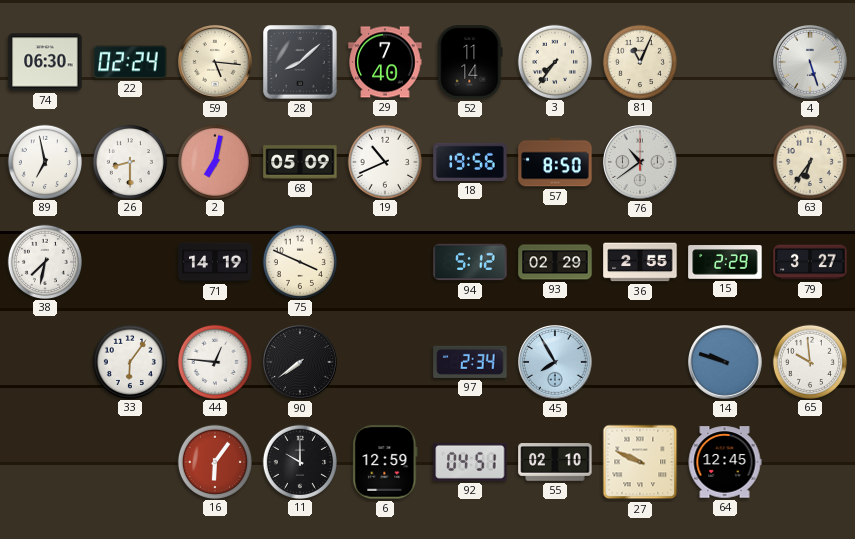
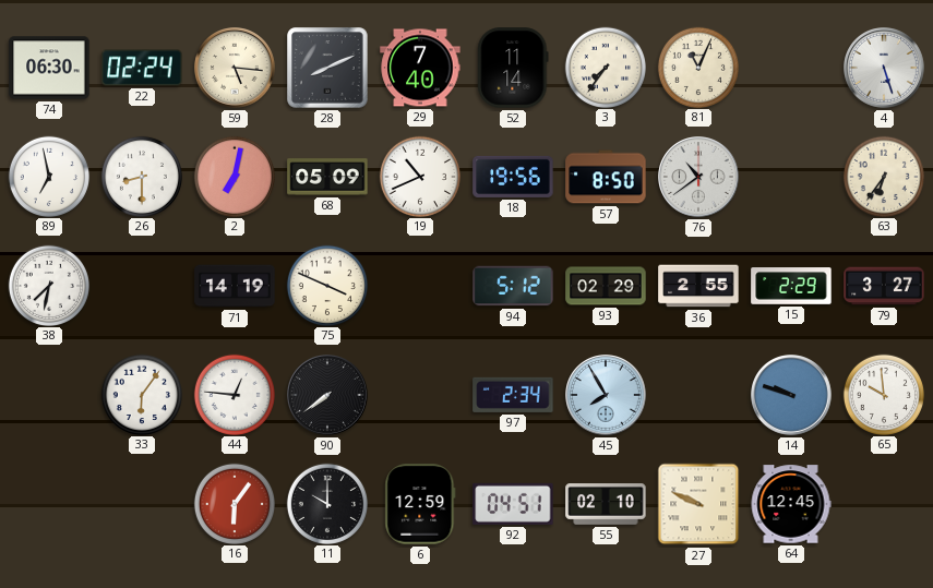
28: 8:08 -> 8:11 (327, 68)
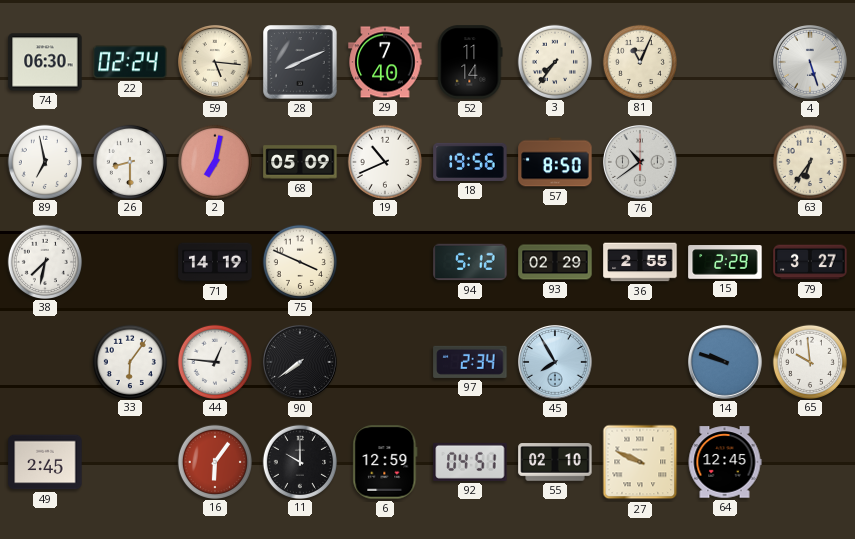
49: none -> 2:45 (45, 462)
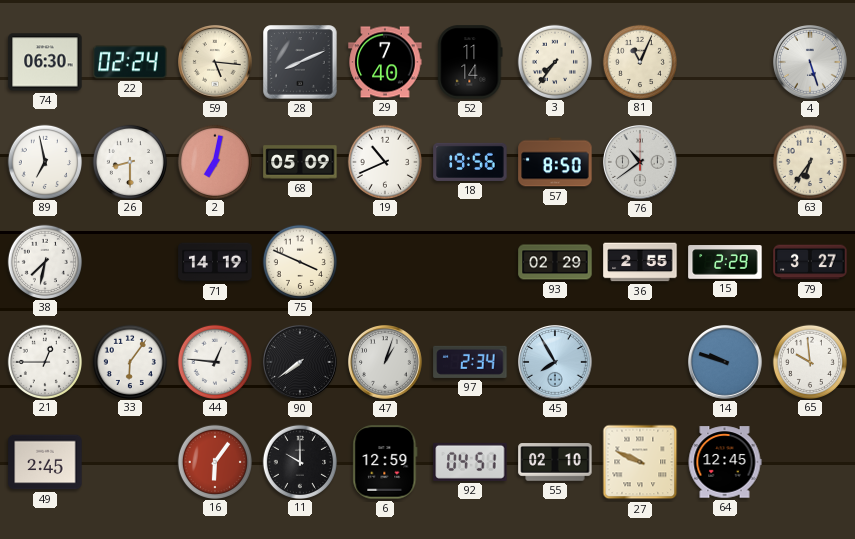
94: 5:12 -> none (470, 262)
21: none -> 12:45 (44, 361)
47: none -> 1:03 (385, 362)
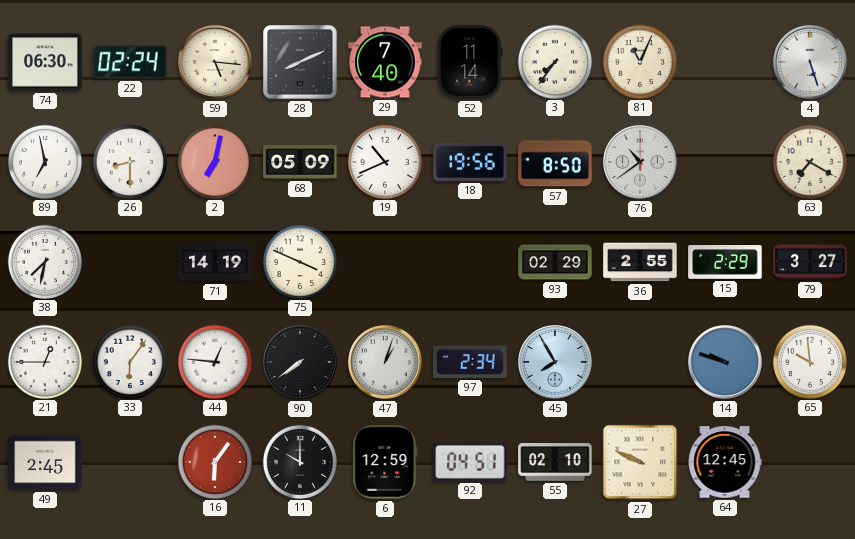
63: 6:36 -> 7:20 (809, 161)
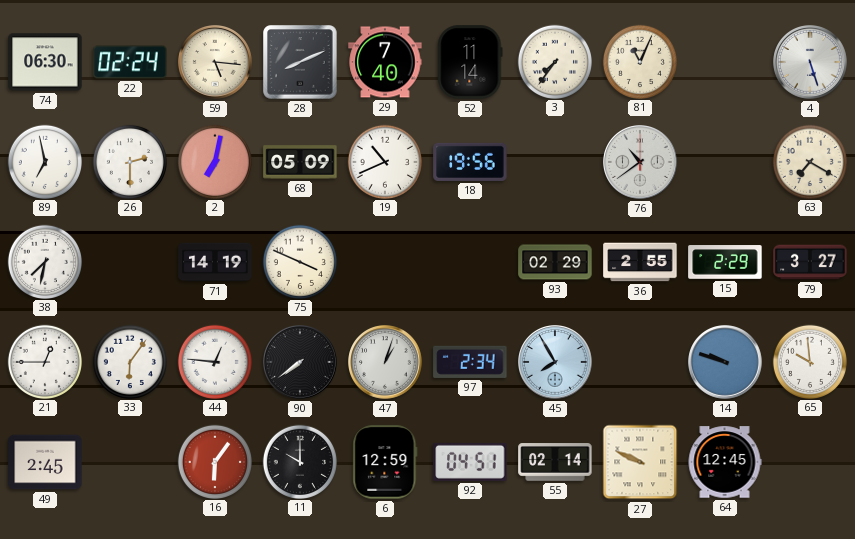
26: 8:30 -> 2:30 (129, 161)
57: 8:50 -> none (555, 162)
55: 02:10 -> 02:14 (555, 462)
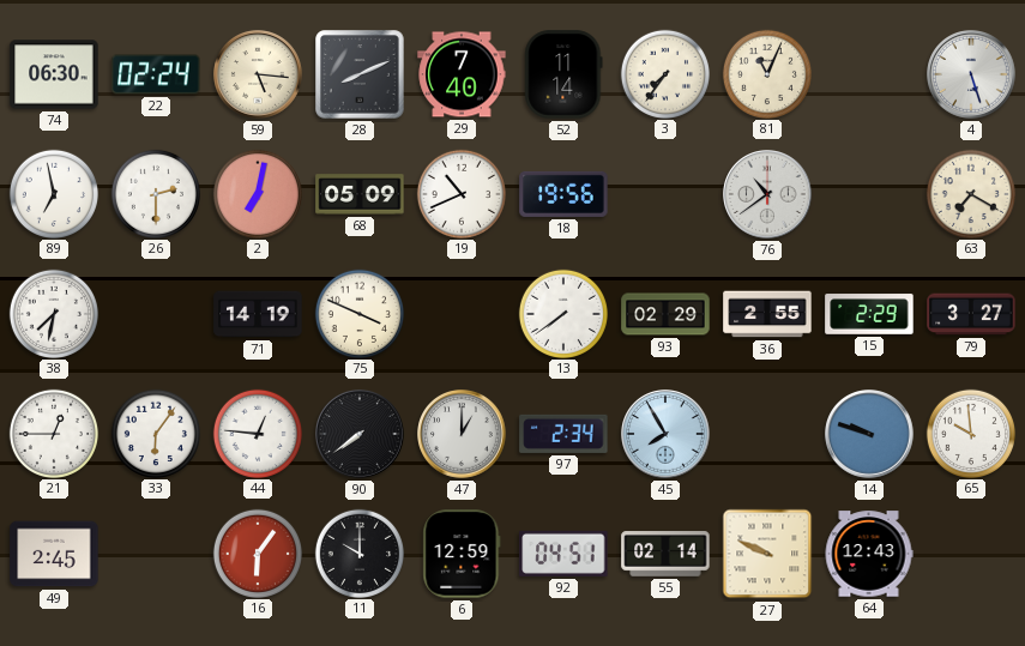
13: none -> 7:39 (562, 313)
47: 1:03 -> 1:00 (462, 434)
64: 12:45 -> 12:43 (869, 554)
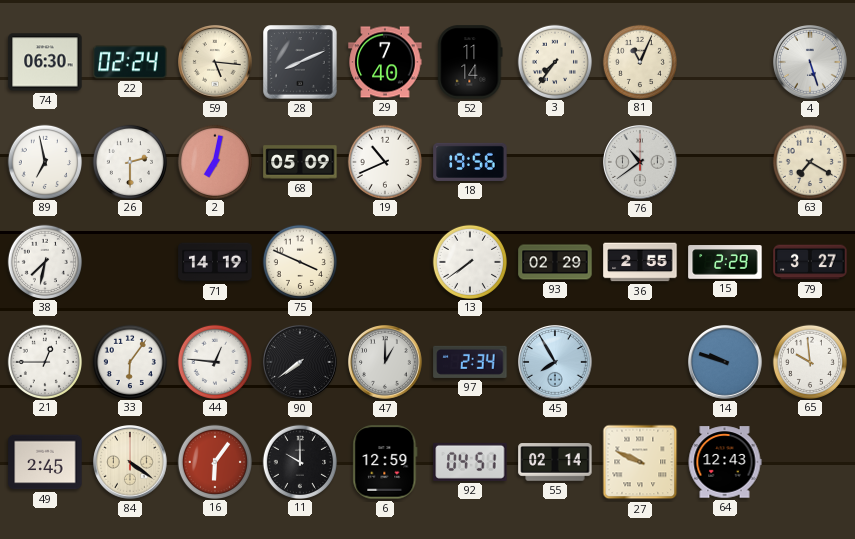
84: none -> 4:21 (130, 462)
